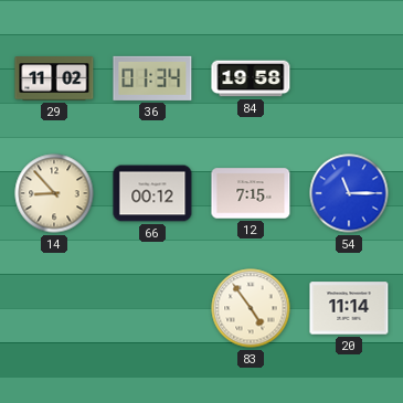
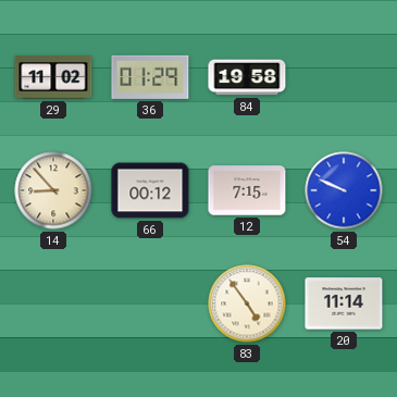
36: 01:34 -> 01:29 (150, 77)
54: 11:15 -> 9:49 (344, 190)
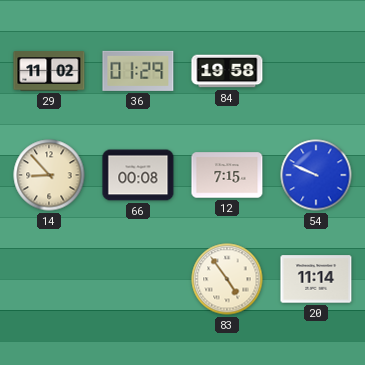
66: 00:12 -> 00:08 (138, 175)
